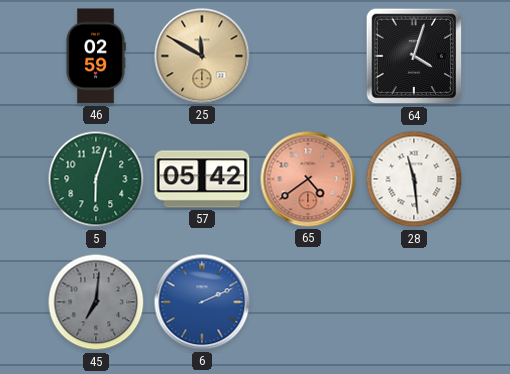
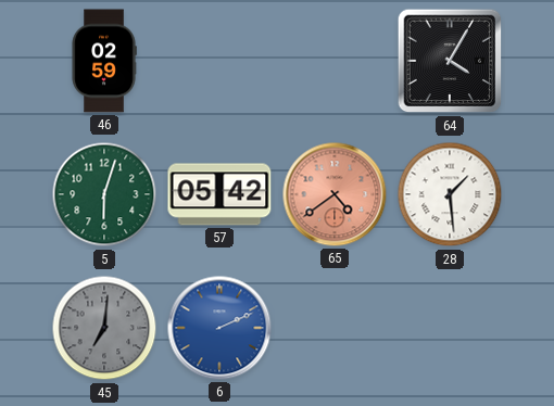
25: 11:50 -> none (202, 56)
64: 4:03 -> 4:05 (450, 61)
28: 11:29 -> 1:29 (450, 194)
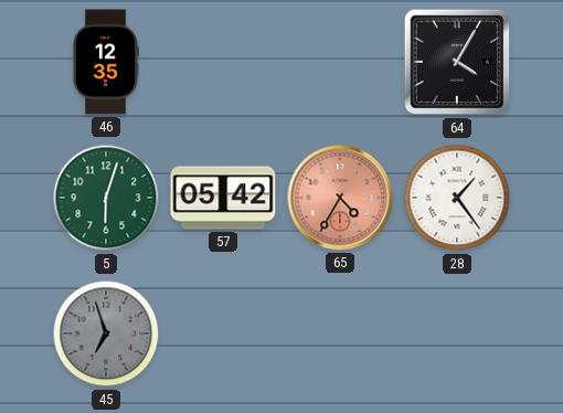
46: 02:59 -> 12:35 (106, 62)
65: 4:39 -> 4:35 (340, 198)
28: 1:29 -> 1:24 (457, 198)
45: 7:01 -> 6:57 (106, 333)
6: 2:11 -> none (219, 328)
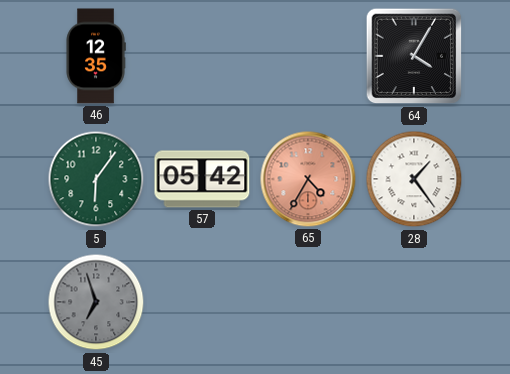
5: 6:03 -> 6:06 (96, 179)
